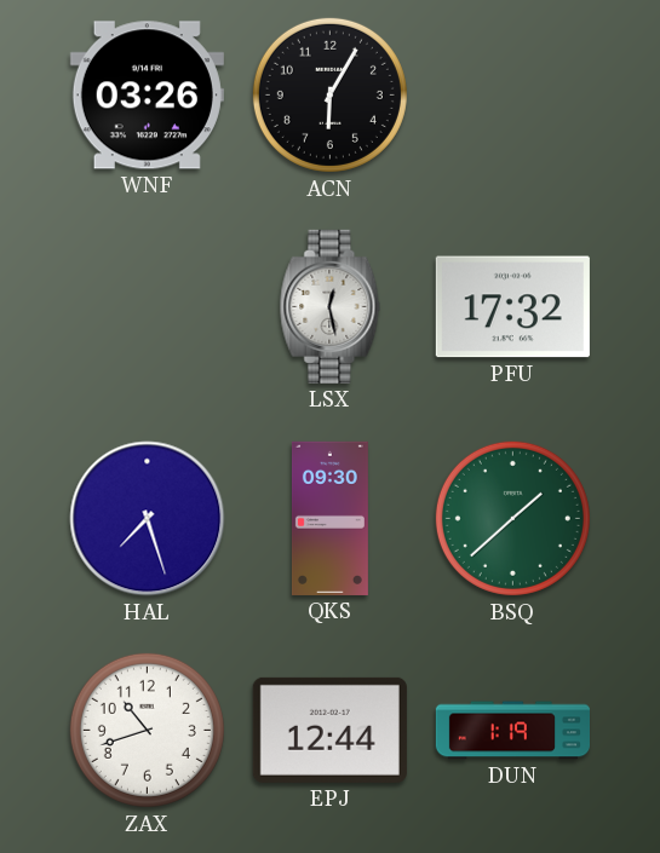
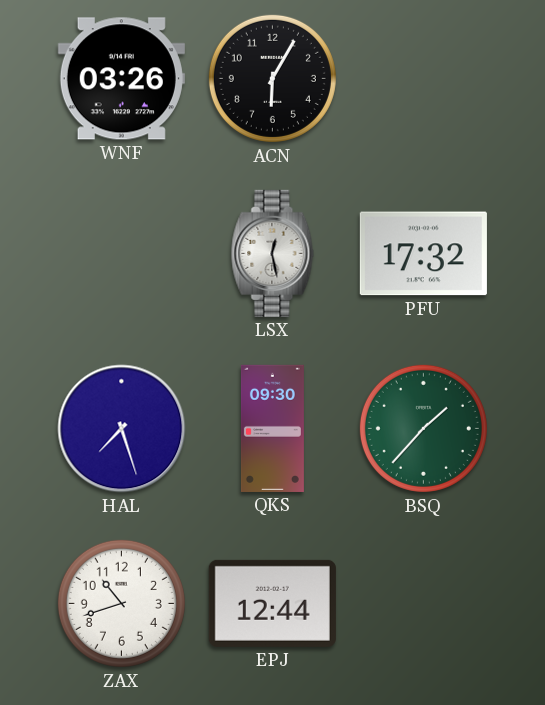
BSQ: 1:38 -> 1:37 (423, 428)
DUN: 1:19 -> none (512, 731)
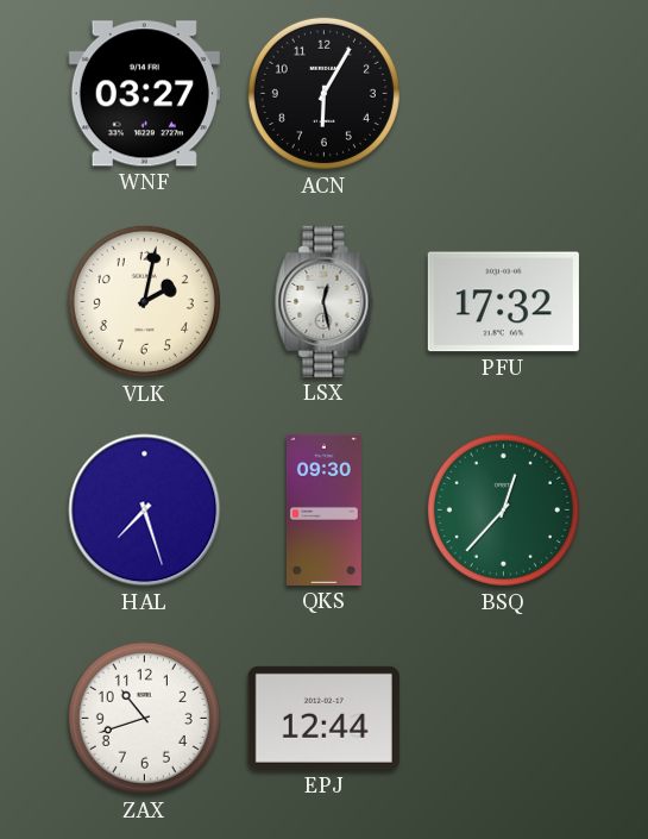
WNF: 03:26 -> 03:27 (144, 94)
VLK: none -> 2:02 (144, 301)
BSQ: 1:37 -> 12:37 (503, 509)
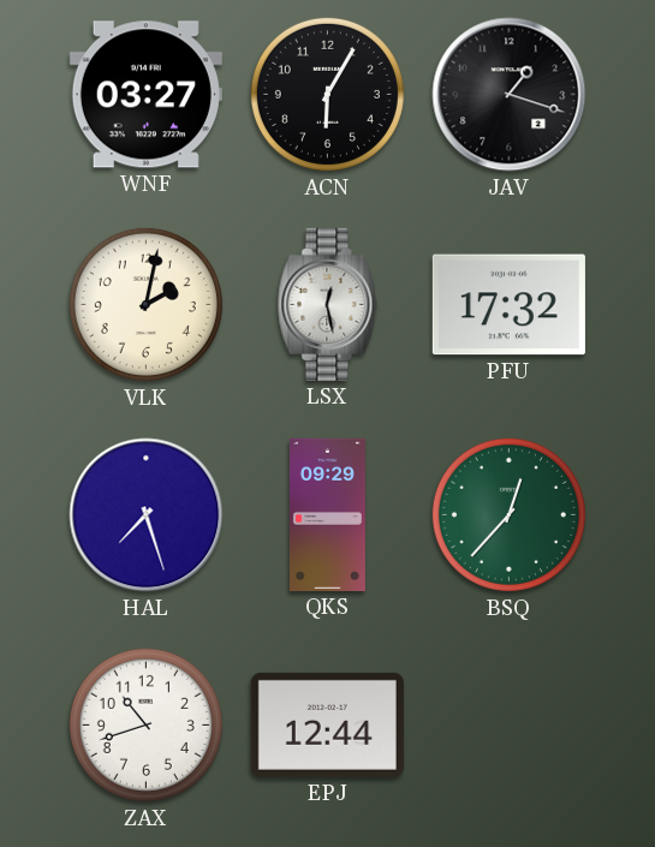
JAV: none -> 1:18 (510, 95)
QKS: 09:30 -> 09:29 (327, 514)
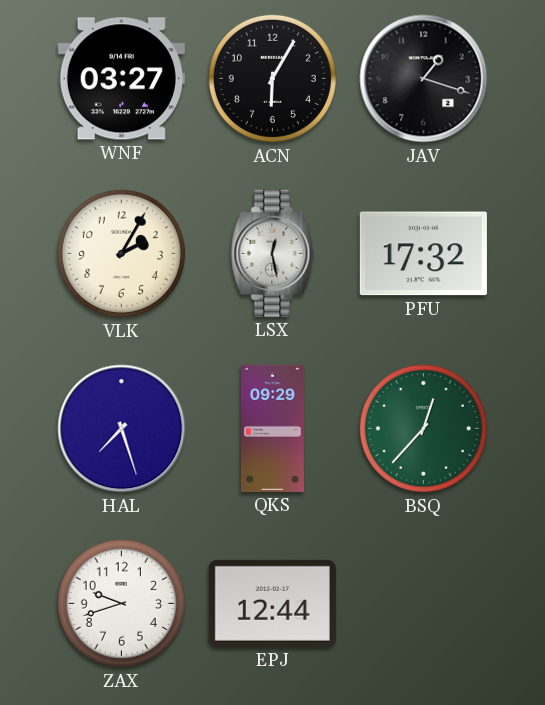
VLK: 2:02 -> 2:05 (121, 253)
ZAX: 10:42 -> 9:42 (121, 603)
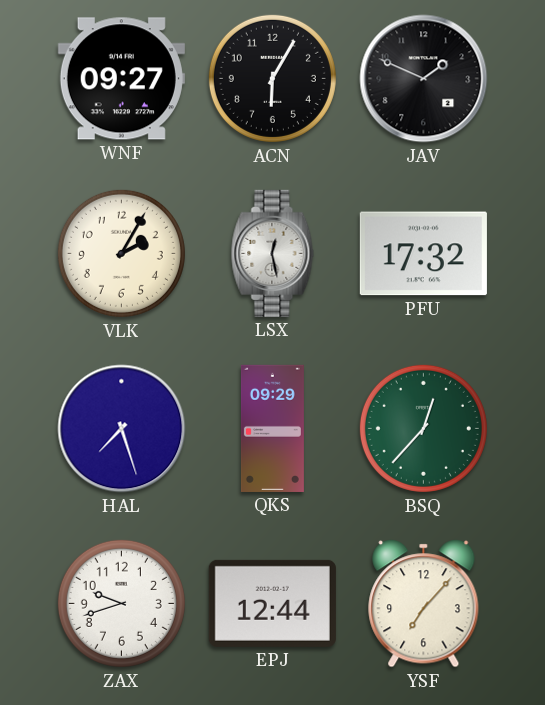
WNF: 03:27 -> 09:27 (121, 79)
JAV: 1:18 -> 1:49 (424, 79)
YSF: none -> 7:07 (424, 604)
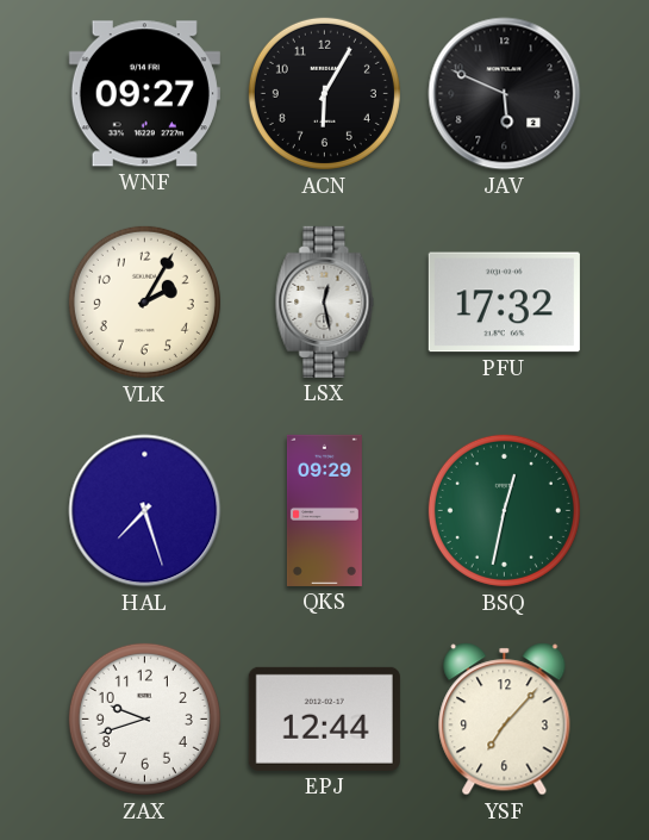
JAV: 1:49 -> 5:49 (505, 94)
BSQ: 12:37 -> 12:32 (504, 510)
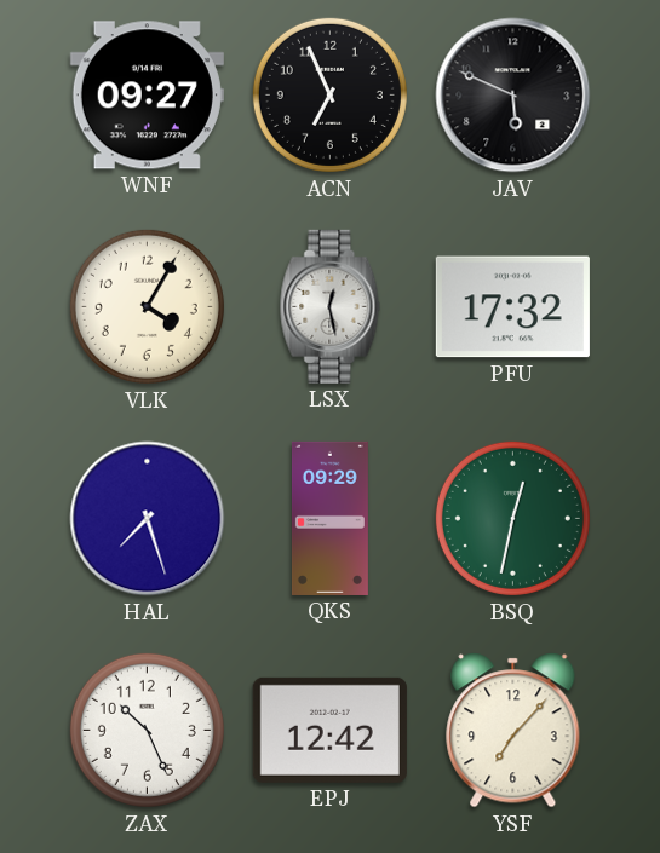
ACN: 6:05 -> 6:56 (329, 94)
VLK: 2:05 -> 4:05 (147, 306)
ZAX: 9:42 -> 10:26 (147, 730)
EPJ: 12:44 -> 12:42 (329, 730)
